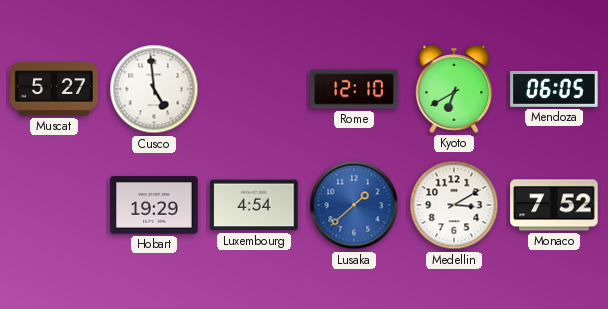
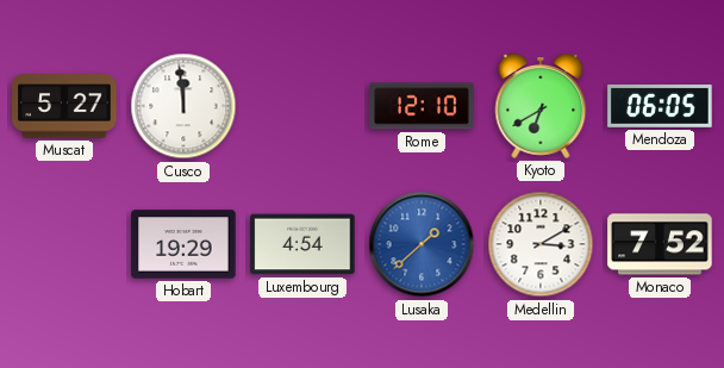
Cusco: 4:59 -> 11:59 (183, 106)
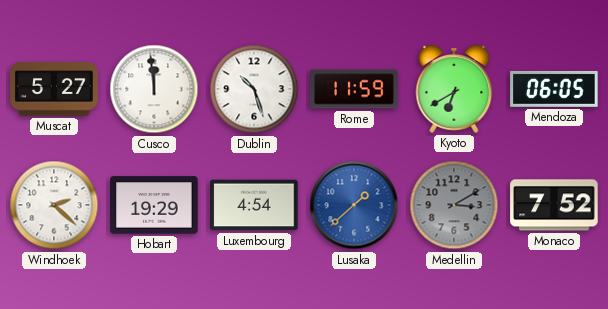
Dublin: none -> 10:27 (254, 89)
Rome: 12:10 -> 11:59 (354, 89)
Windhoek: none -> 2:22 (54, 205)
Medellin dial: white -> grey (454, 205)
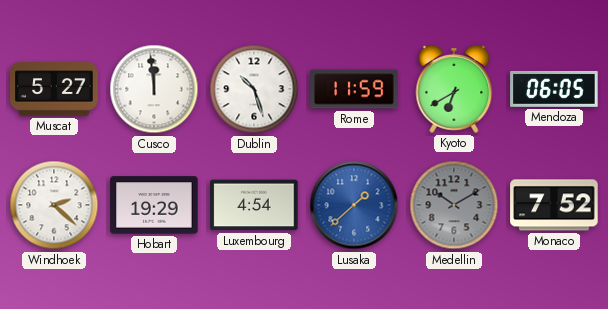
Medellin: 3:10 -> 10:10 (454, 205)
